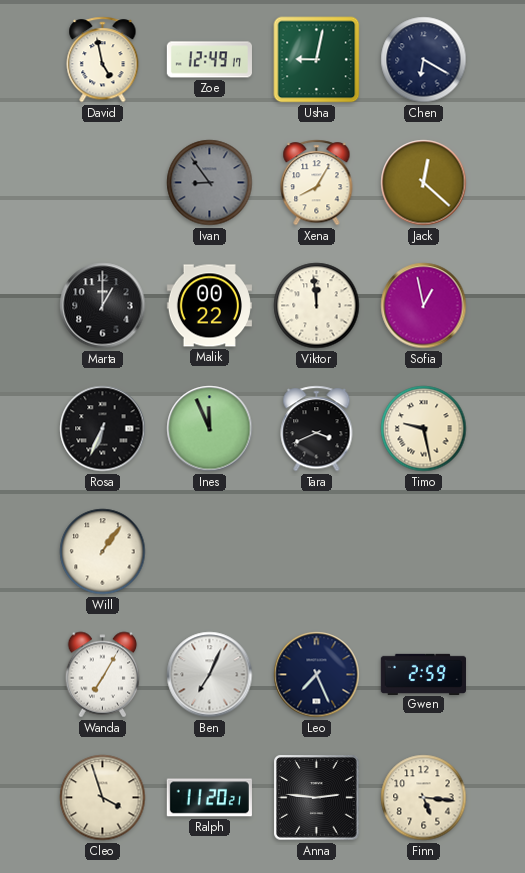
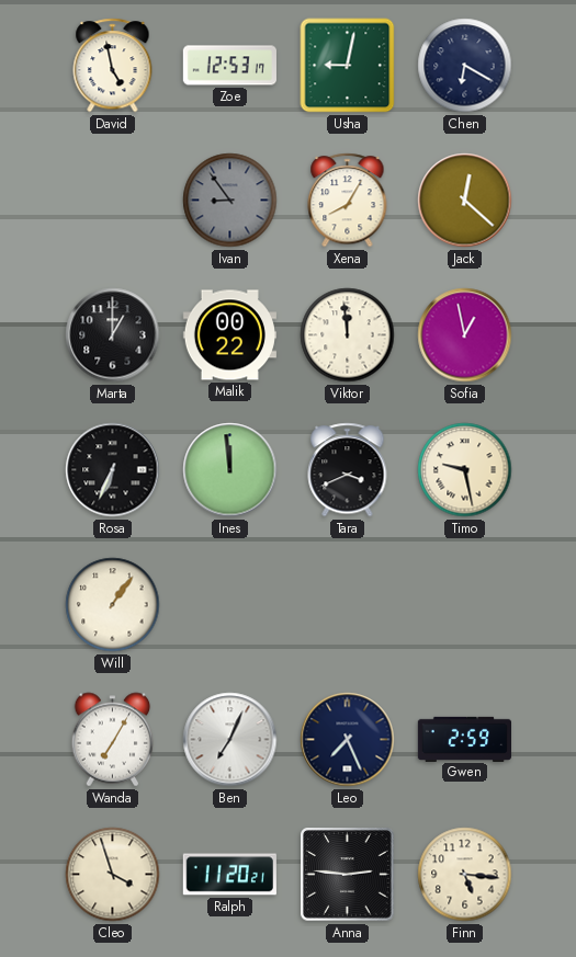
Zoe: 12:49 -> 12:53 (229, 66)
Ines: 11:56 -> 11:59 (230, 470)
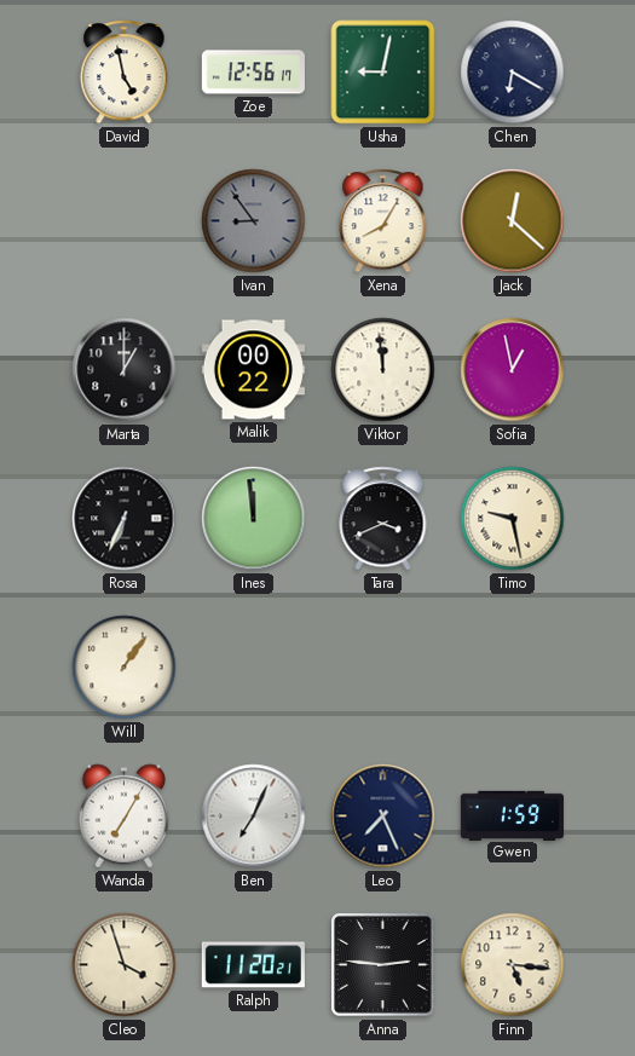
Zoe: 12:53 -> 12:56 (253, 73)
Gwen: 2:59 -> 1:59 (512, 815)
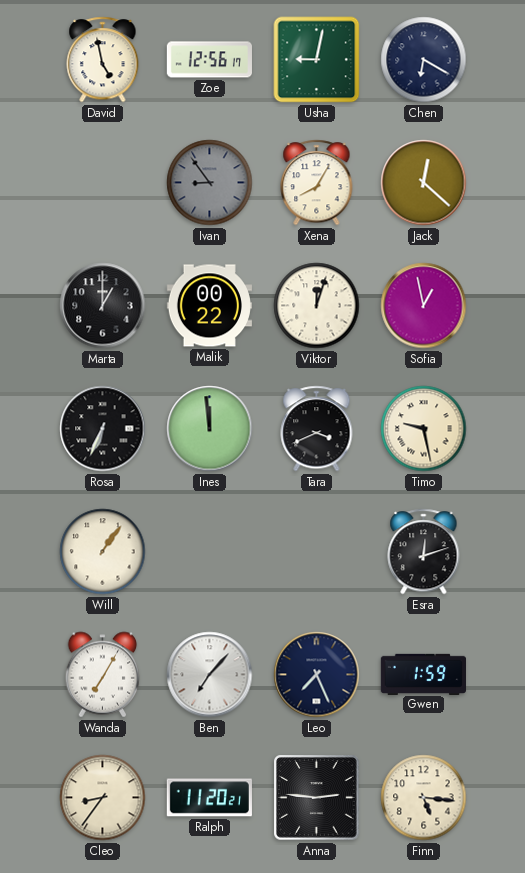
Viktor: 11:59 -> 12:03 (317, 306)
Esra: none -> 12:12 (424, 552)
Ben: 7:04 -> 7:07 (210, 675)
Cleo: 3:57 -> 8:36 (103, 798)
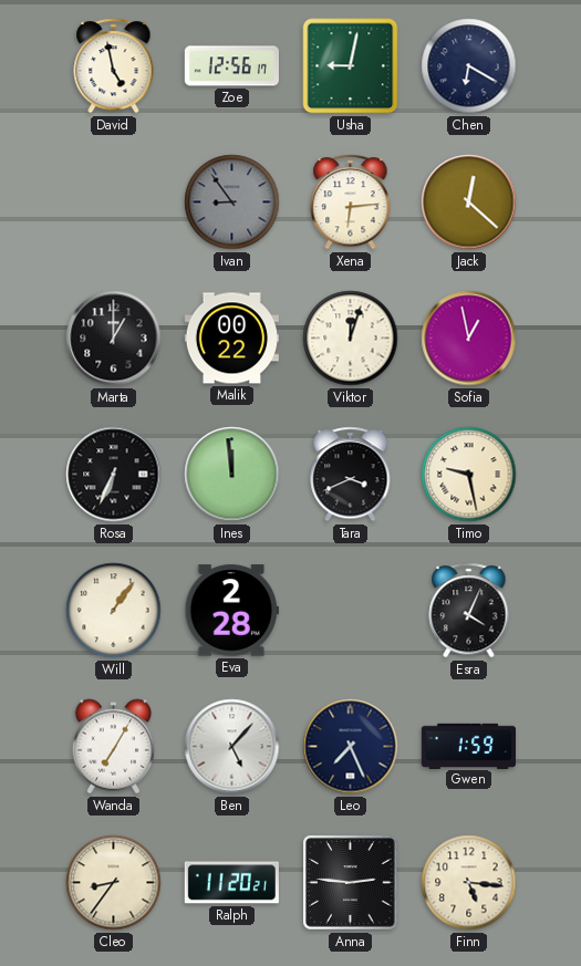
Xena: 8:05 -> 6:14 (351, 202)
Eva: none -> 2:28 (231, 611)
Esra: 12:12 -> 4:04 (469, 611)
Ben: 7:07 -> 5:07 (232, 747)
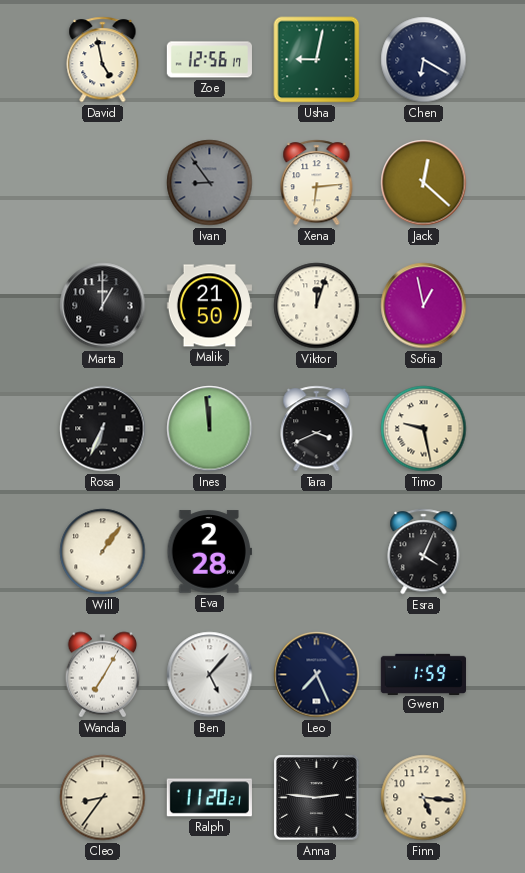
Malik: 00:22 -> 21:50 (209, 306)
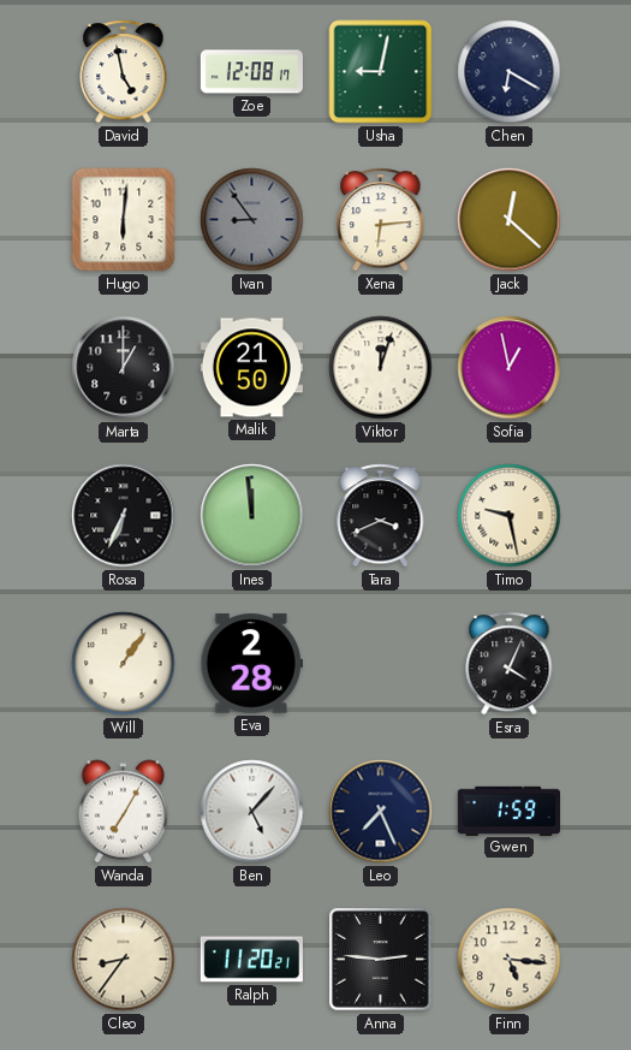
Zoe: 12:56 -> 12:08 (251, 72)
Hugo: none -> 6:01 (124, 220)
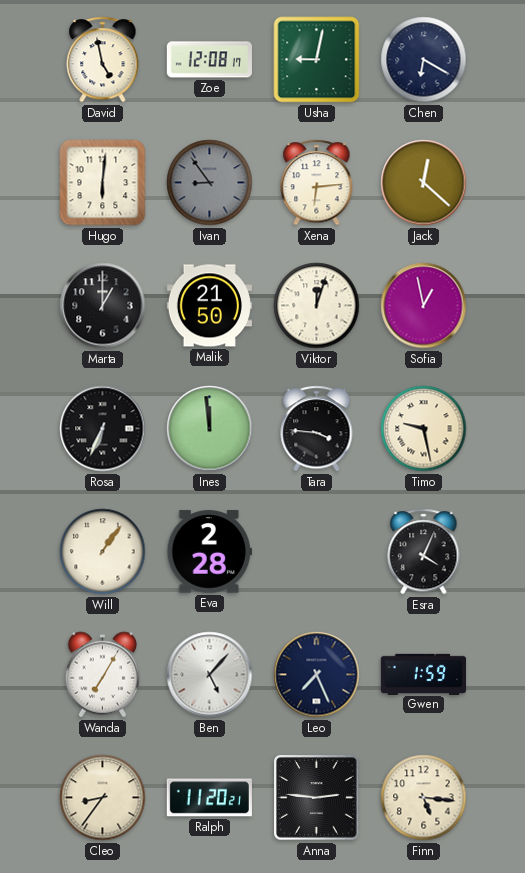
Tara: 3:41 -> 3:46 (317, 429)
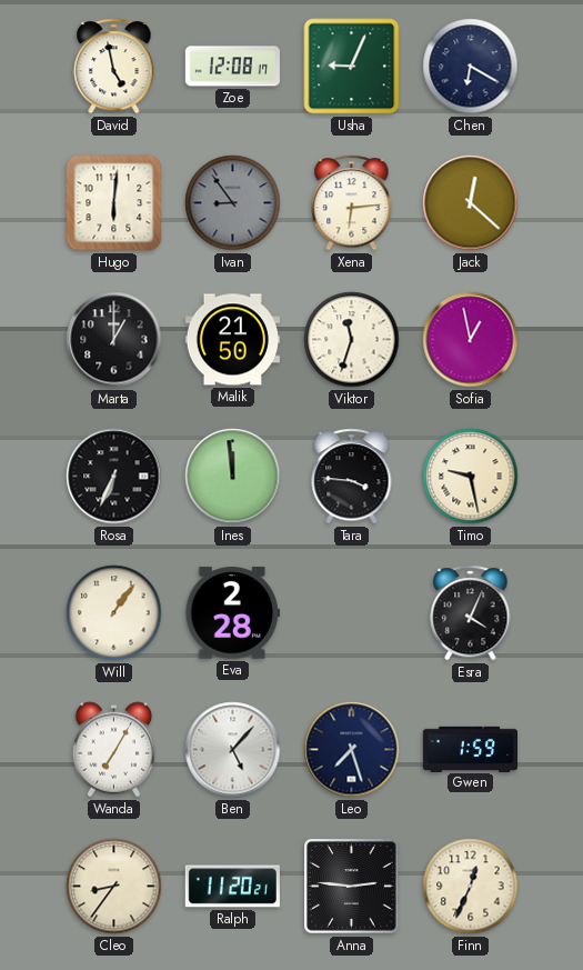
Usha: 9:02 -> 9:04 (352, 67)
Viktor: 12:03 -> 11:33 (352, 340)
Leo: 7:26 -> 7:27 (352, 750)
Finn: 5:16 -> 12:34 (471, 887)
